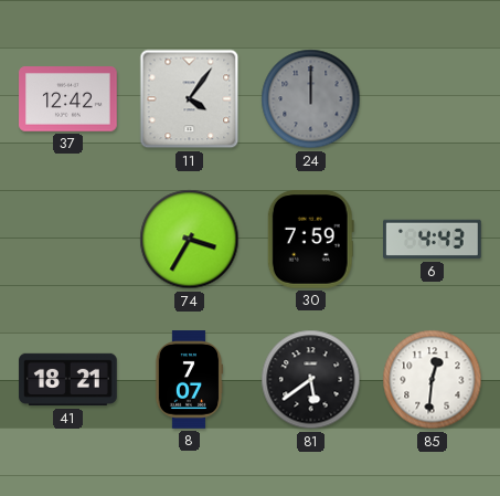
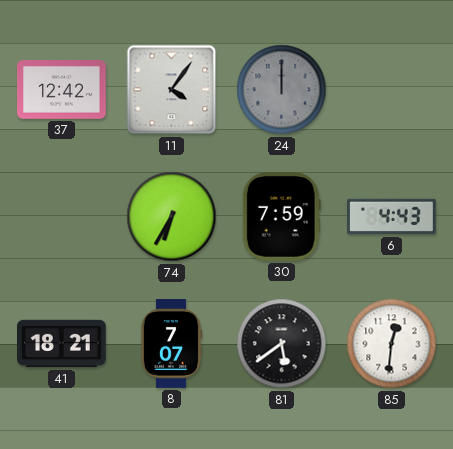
74: 3:35 -> 6:35 (172, 217)
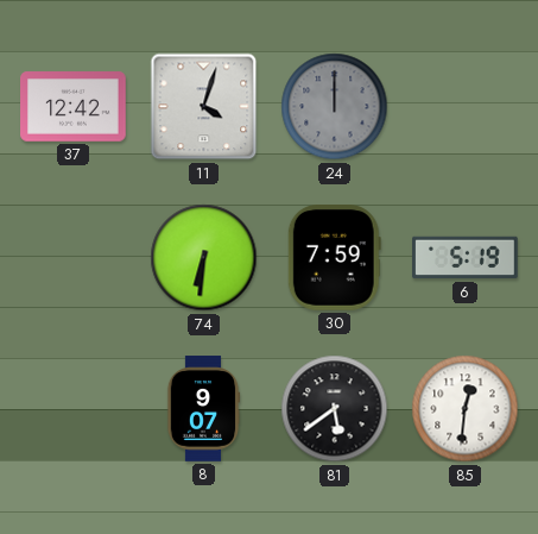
11: 4:06 -> 4:03 (204, 107)
74: 6:35 -> 6:31 (204, 258)
6: 4:43 -> 5:19 (466, 258)
41: 18:21 -> none (62, 344)
8: 7:07 -> 9:07 (203, 409)
